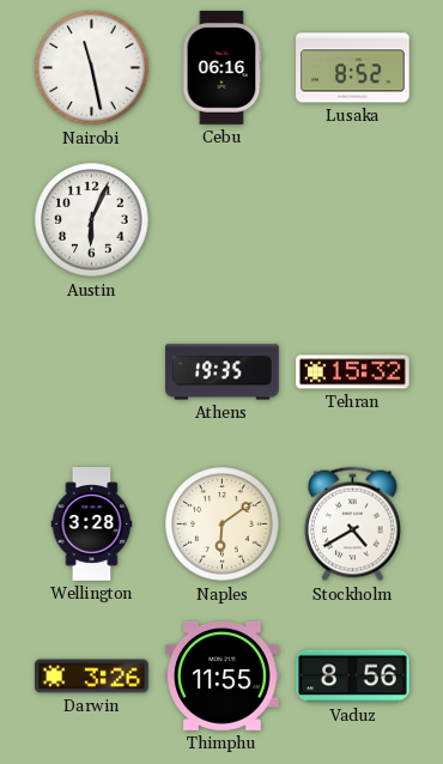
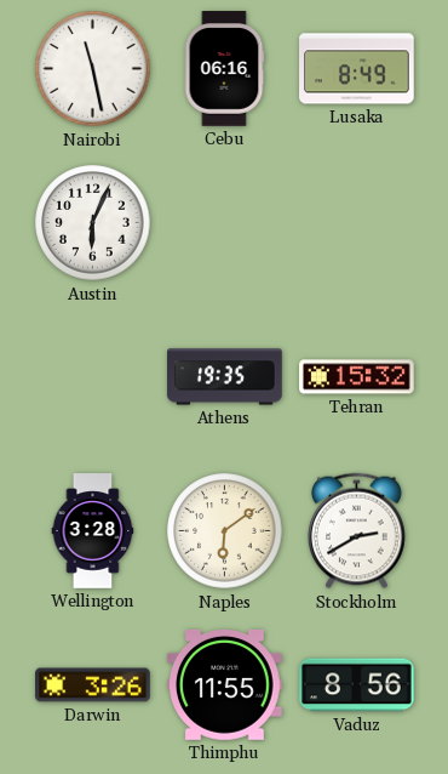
Lusaka: 8:52 -> 8:49 (357, 69)
Stockholm: 4:40 -> 2:40 (357, 531)
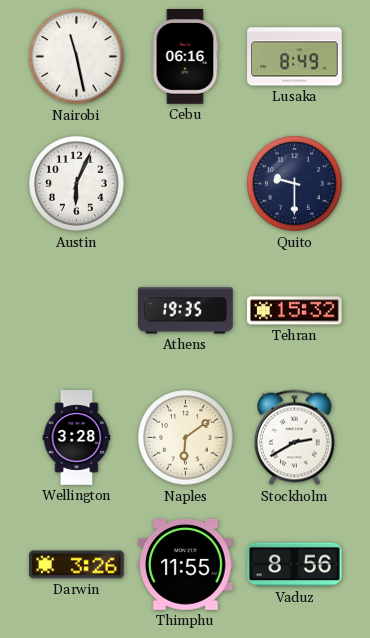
Quito: none -> 9:30 (295, 184)
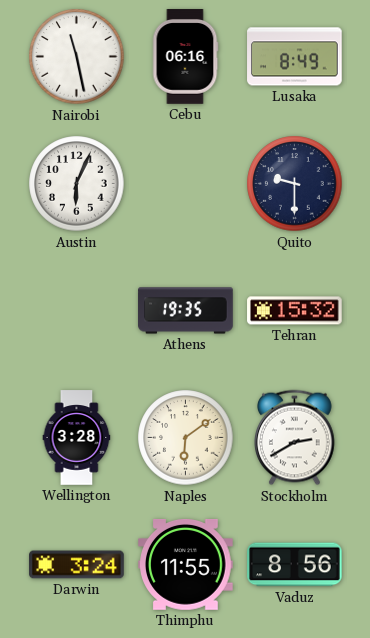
Darwin: 3:26 -> 3:24 (77, 565)
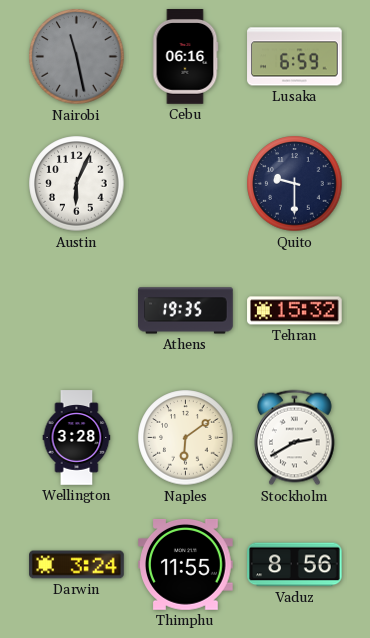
Nairobi dial: white -> grey (77, 57)
Lusaka: 8:49 -> 6:59 (295, 57)
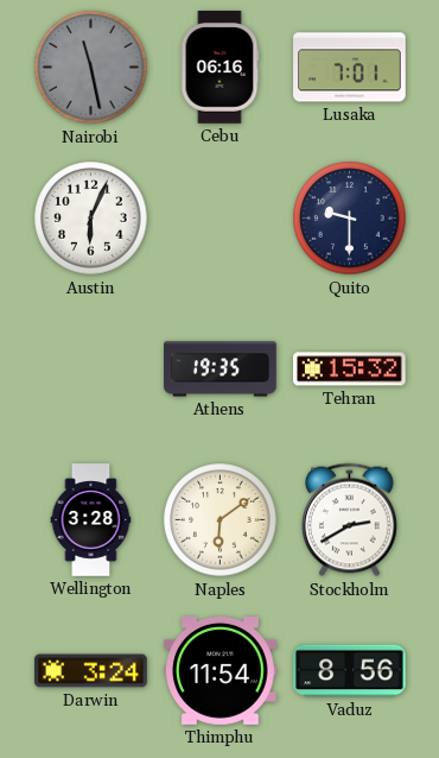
Lusaka: 6:59 -> 7:01 (350, 68)
Thimphu: 11:55 -> 11:54 (221, 671)
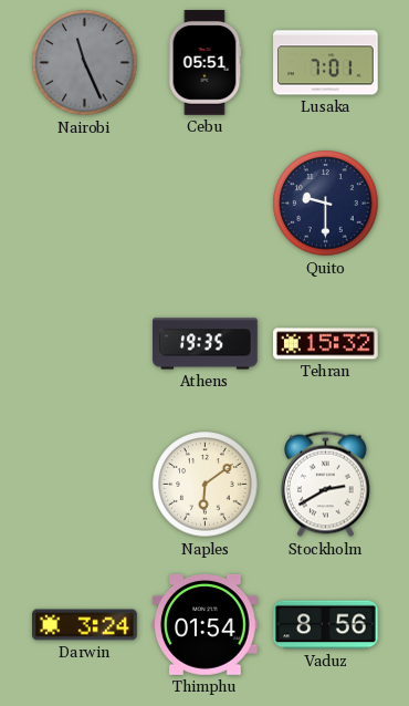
Nairobi: 11:28 -> 11:26 (85, 63)
Cebu: 06:16 -> 05:51 (204, 63)
Austin: 6:04 -> none (91, 219)
Wellington: 3:28 -> none (91, 520)
Thimphu: 11:54 -> 01:54 (206, 625)
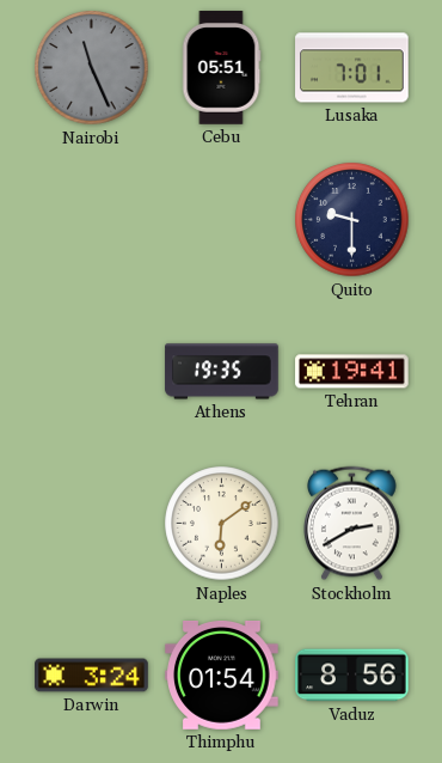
Tehran: 15:32 -> 19:41 (352, 372)
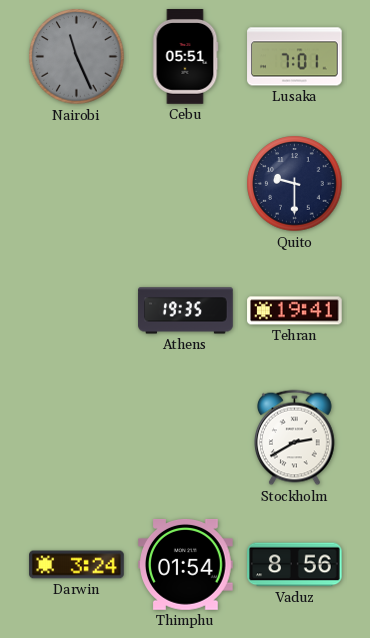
Naples: 6:09 -> none (222, 524)
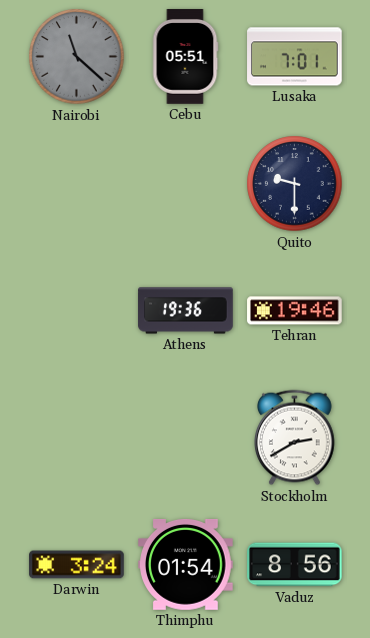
Nairobi: 11:26 -> 11:22 (77, 57)
Athens: 19:35 -> 19:36 (186, 311)
Tehran: 19:41 -> 19:46 (295, 311)
